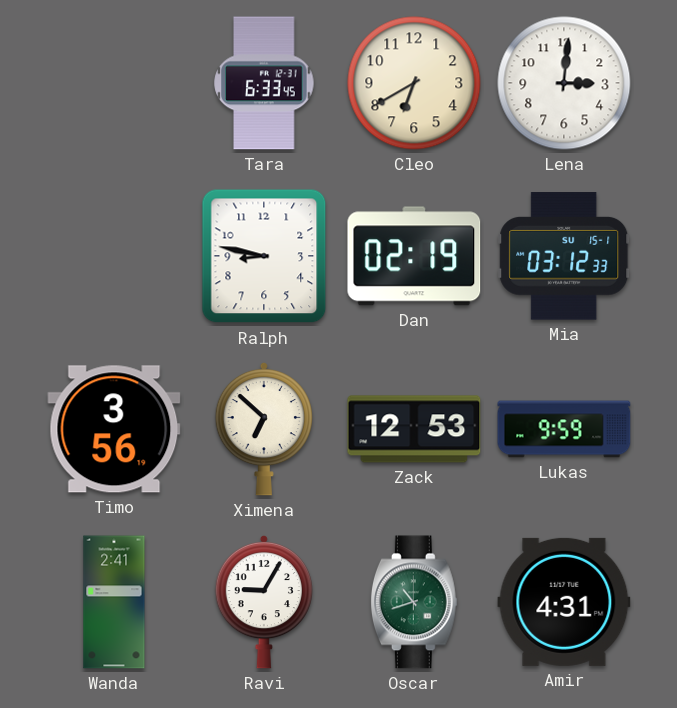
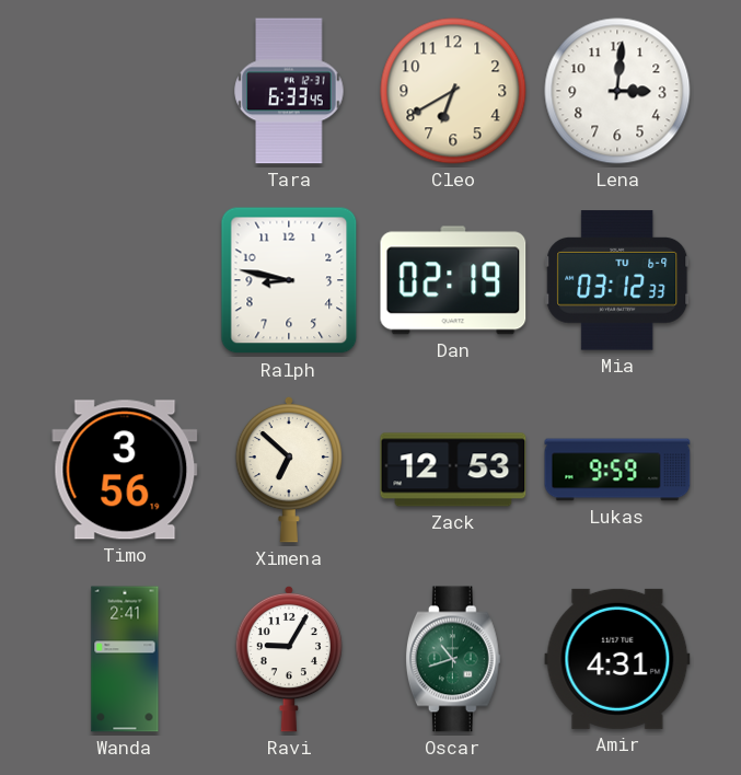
Mia date: SU 15-1 -> TU 6-9 (617, 280)
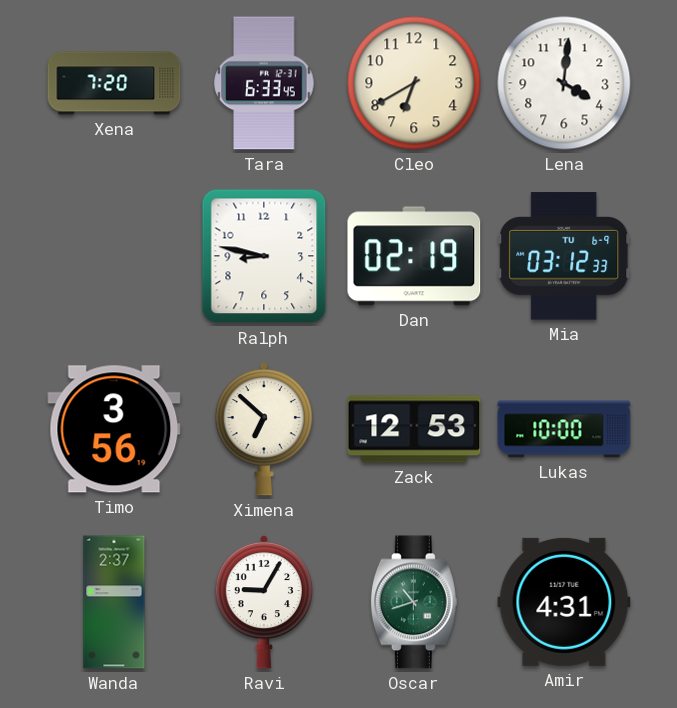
Xena: none -> 7:20 (114, 83)
Lena: 3:01 -> 4:01 (564, 83)
Lukas: 9:59 -> 10:00 (564, 429)
Wanda: 2:41 -> 2:37 (114, 602)
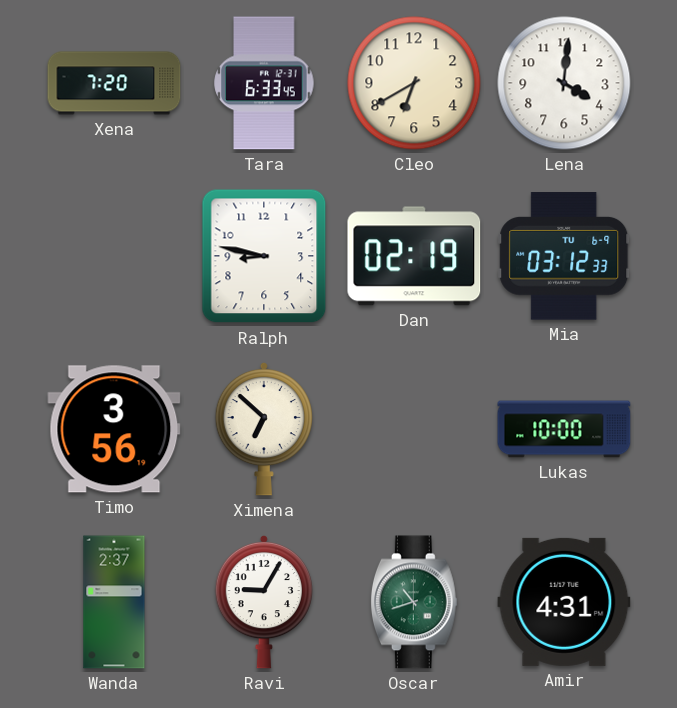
Zack: 12:53 -> none (414, 429)
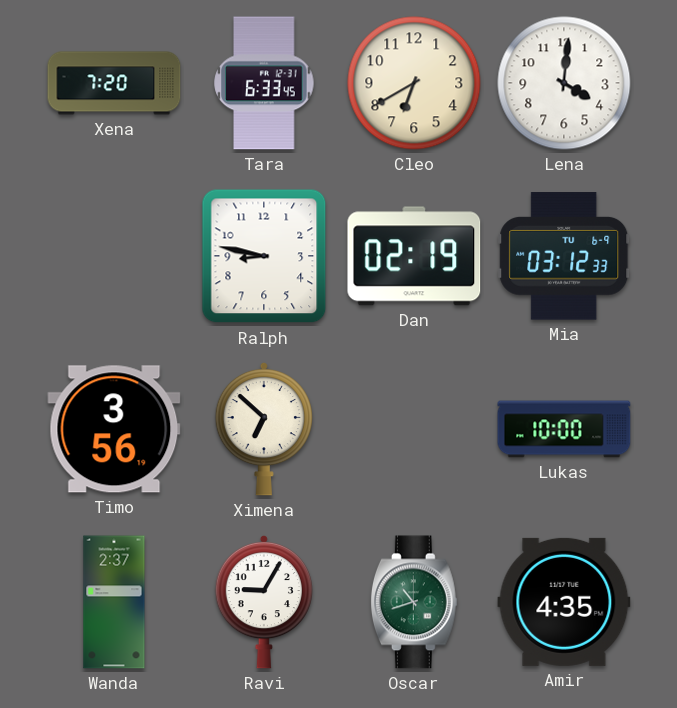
Amir: 4:31 -> 4:35 (564, 602)
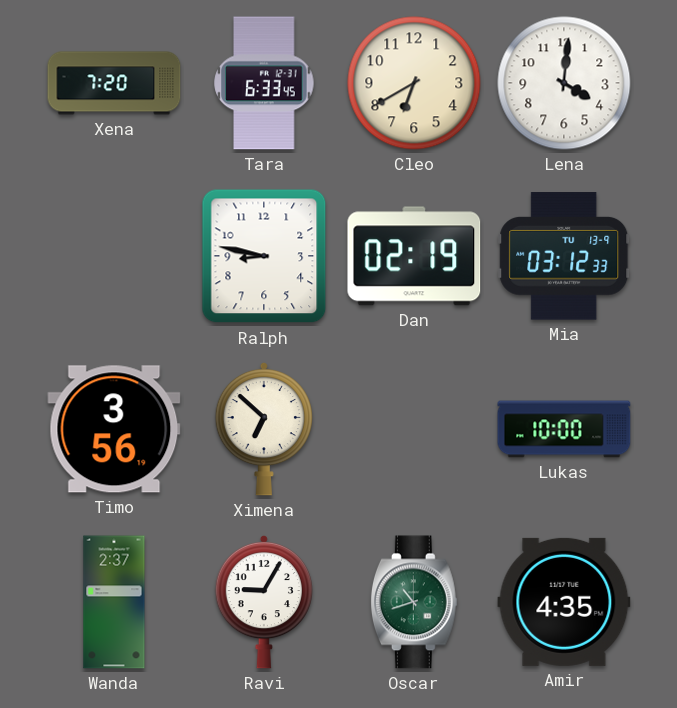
Mia date: TU 6-9 -> TU 13-9 (564, 256)
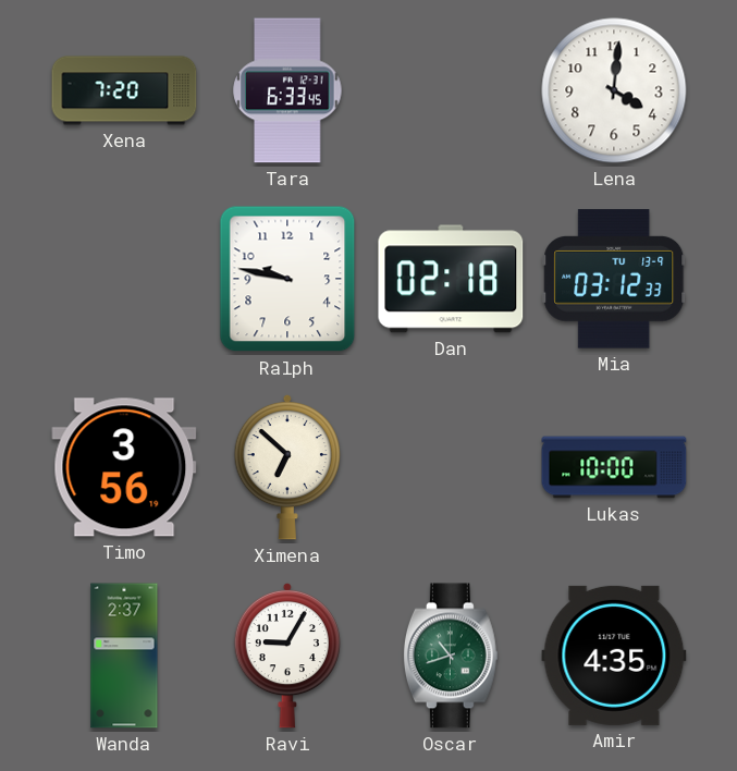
Cleo: 6:40 -> none (414, 83)
Ralph: 8:47 -> 9:47 (287, 279)
Dan: 02:19 -> 02:18 (451, 279)
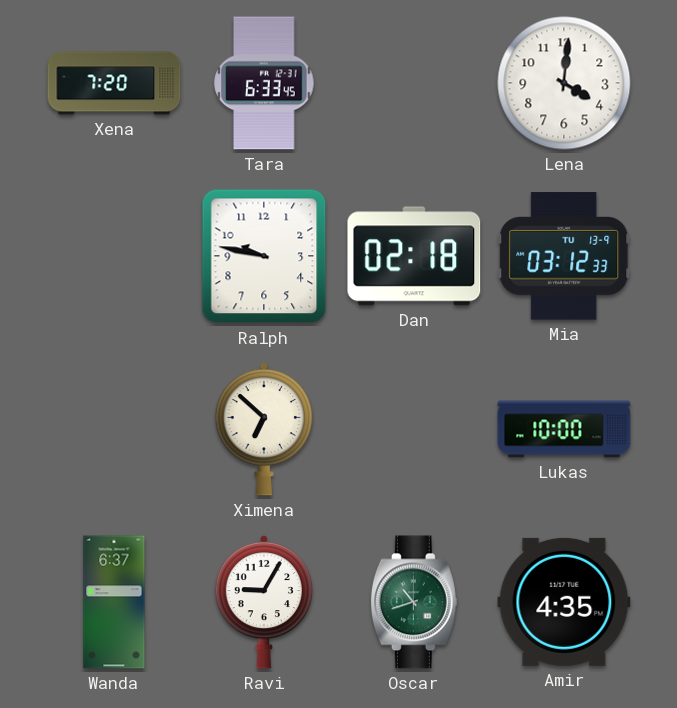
Timo: 3:56 -> none (124, 467)
Wanda: 2:37 -> 6:37 (114, 602)
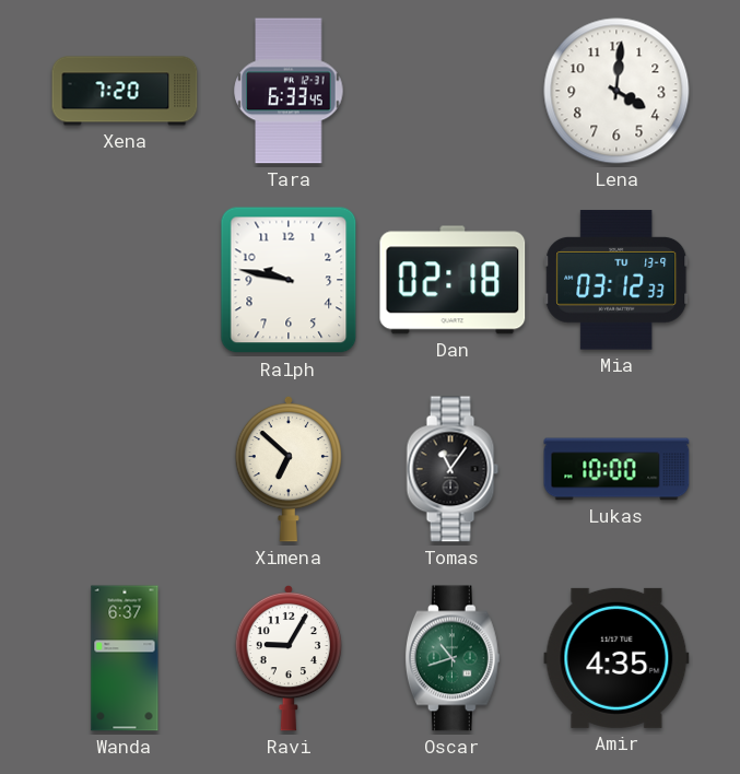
Tomas: none -> 11:06 (453, 469)
